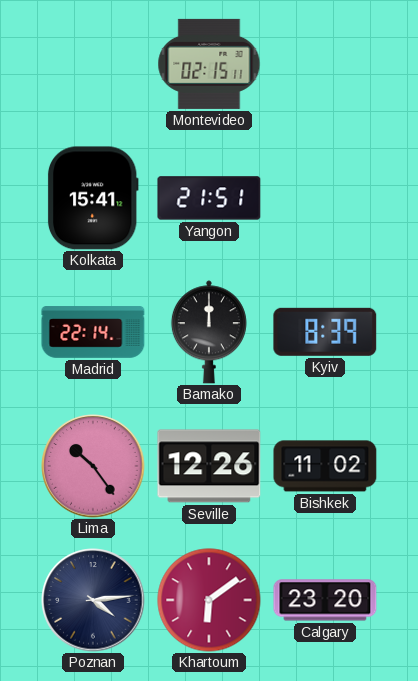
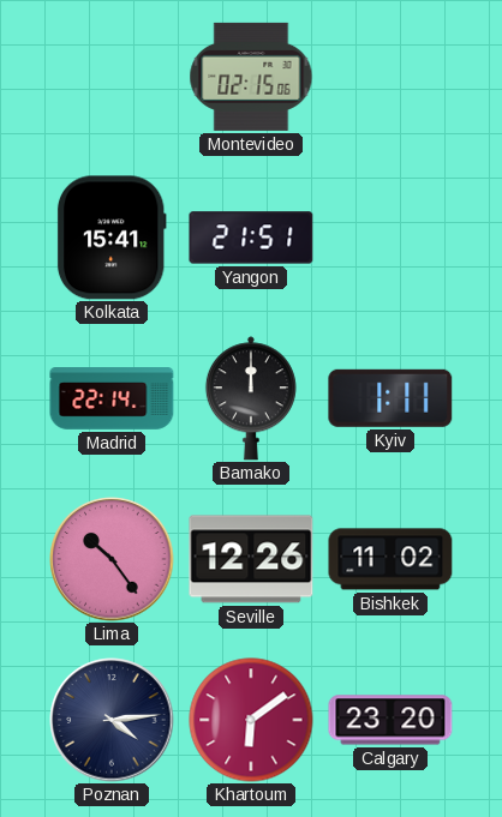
Montevideo: 02:15:11 -> 02:15:06 (251, 77)
Kyiv: 8:39 -> 1:11 (390, 398)
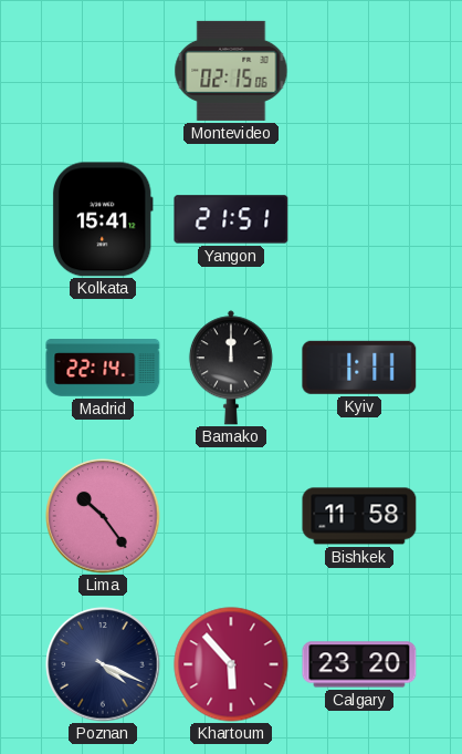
Seville: 12:26 -> none (251, 559)
Bishkek: 11:02 -> 11:58 (359, 516)
Poznan: 4:14 -> 4:19 (103, 664)
Khartoum: 6:09 -> 5:53 (231, 664)
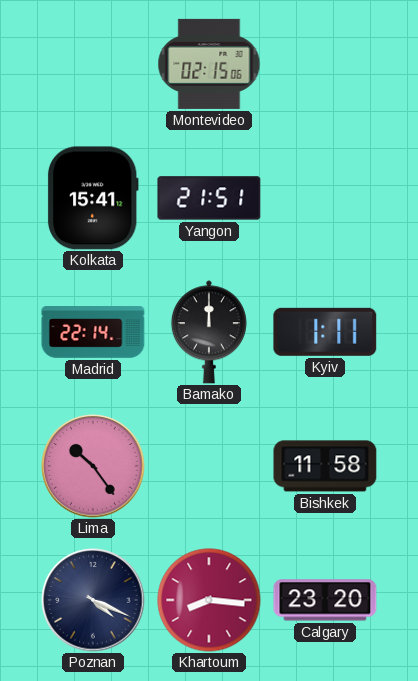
Khartoum: 5:53 -> 8:16 (209, 600)
